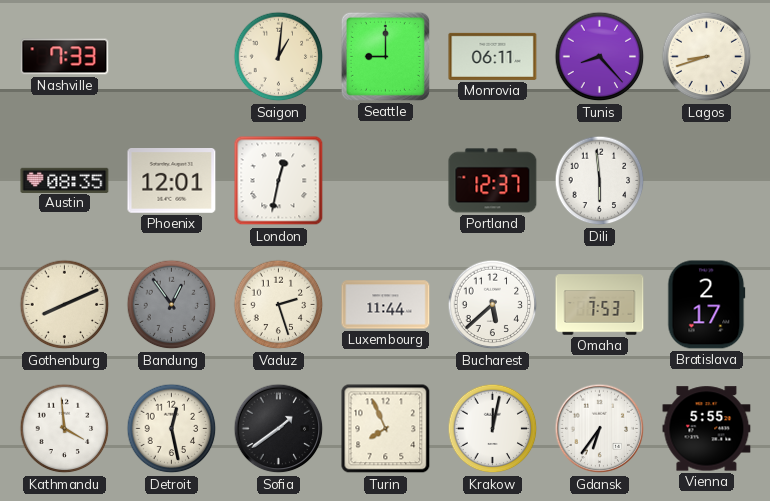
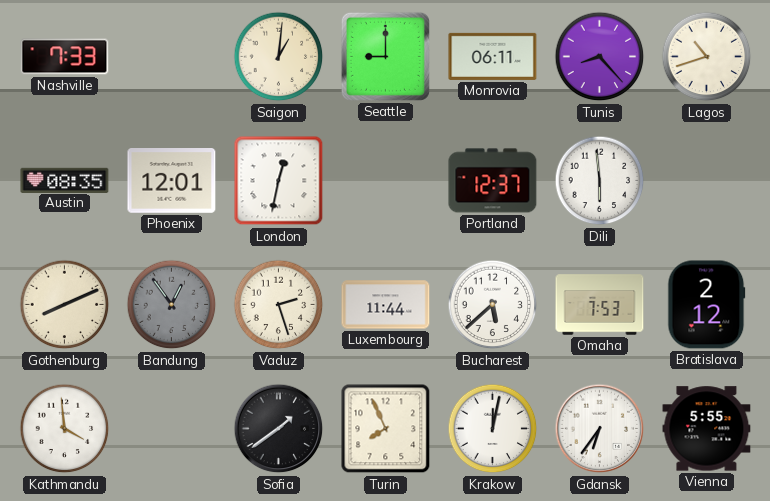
Lagos: 8:42 -> 10:42 (707, 57)
Bratislava: 2:17 -> 2:12 (707, 305)
Detroit: 12:28 -> none (172, 429)
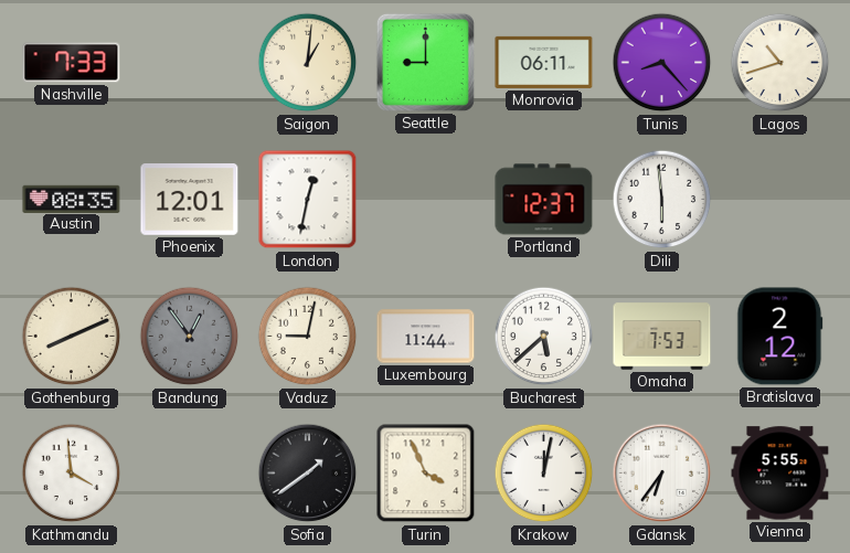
Vaduz: 2:27 -> 9:02 (308, 337)
Turin: 7:56 -> 3:56 (426, 474)
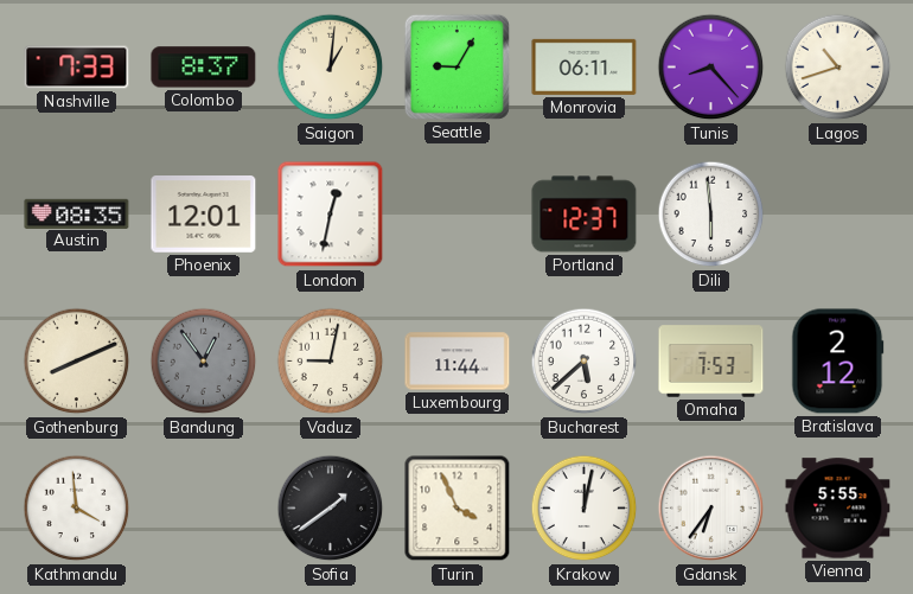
Colombo: none -> 8:37 (204, 68)
Seattle: 9:00 -> 9:05 (456, 66)
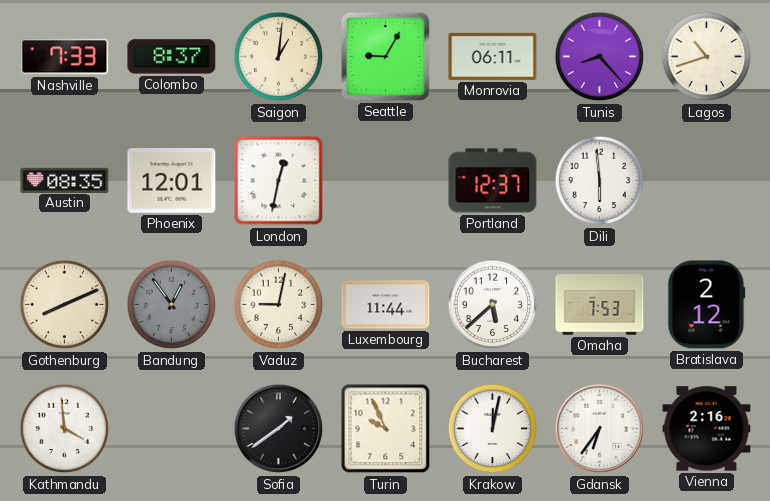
Turin: 3:56 -> 9:56 (386, 429)
Vienna: 5:55 -> 2:16 (707, 429)
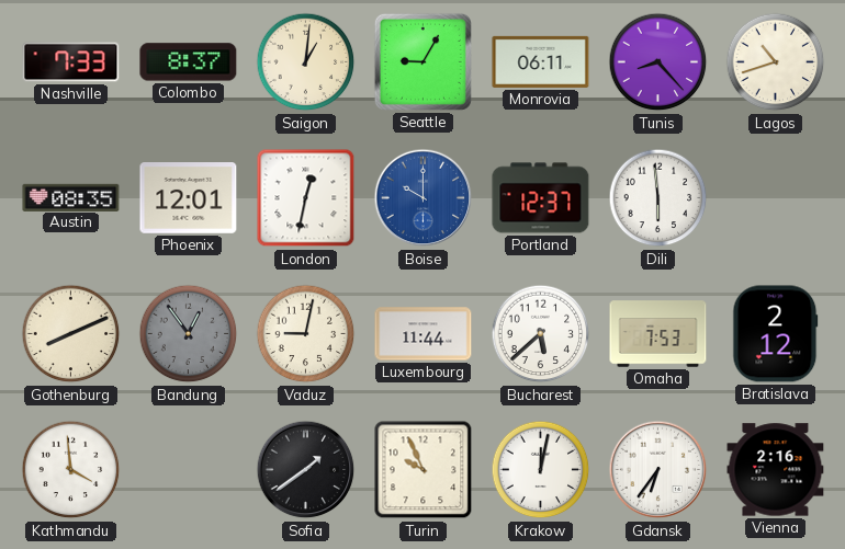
Boise: none -> 10:00 (424, 198)
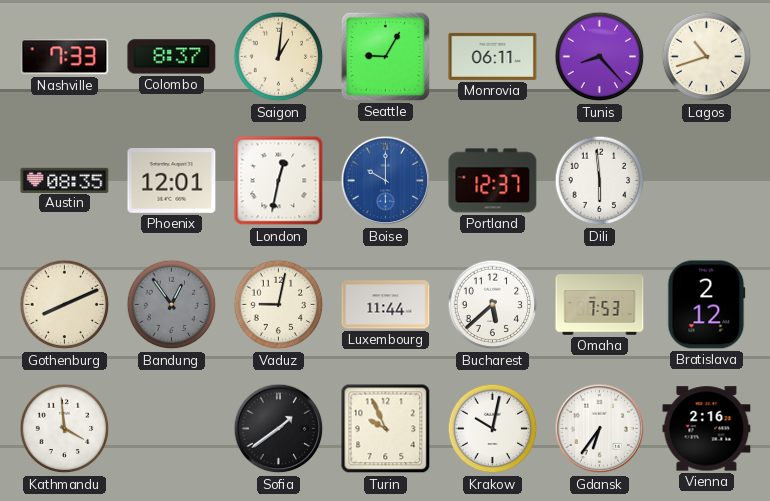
Krakow: 12:02 -> 10:02 (493, 429)
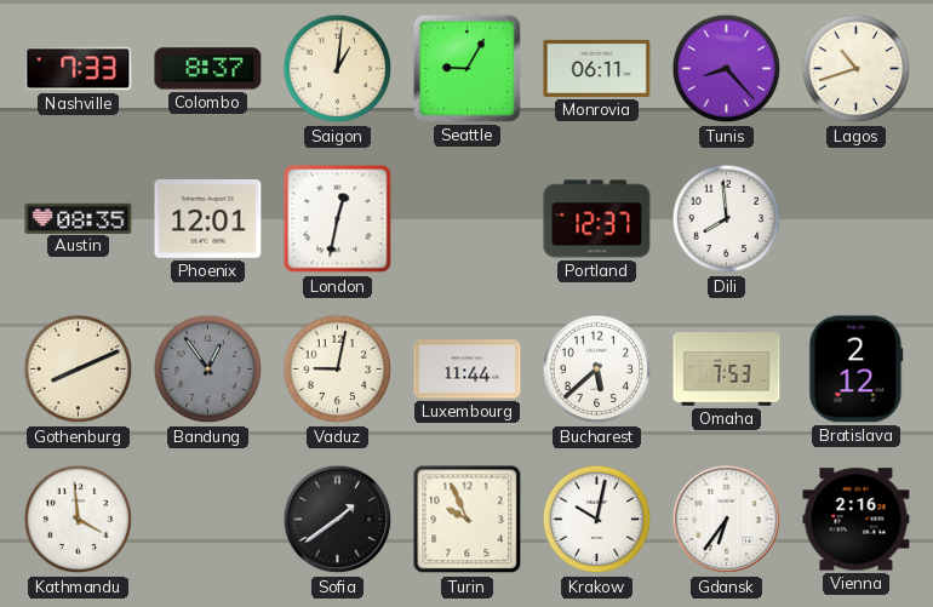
Boise: 10:00 -> none (386, 181)
Dili: 5:59 -> 7:59 (727, 219)
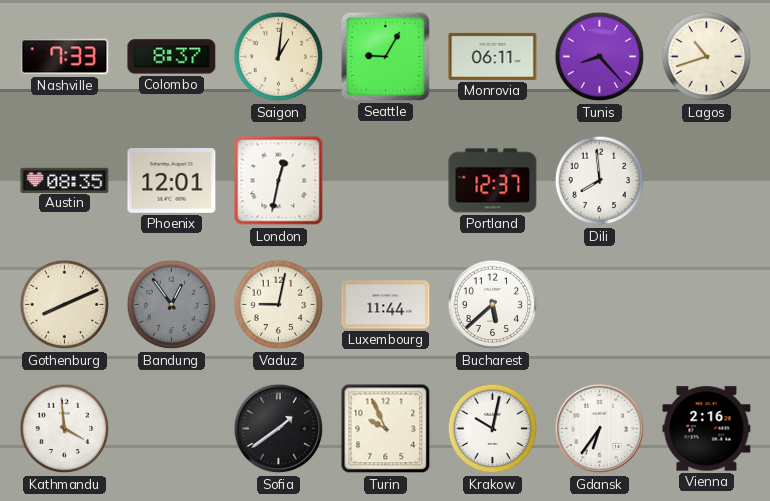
Omaha: 7:53 -> none (727, 370)
Bratislava: 2:12 -> none (857, 370)
